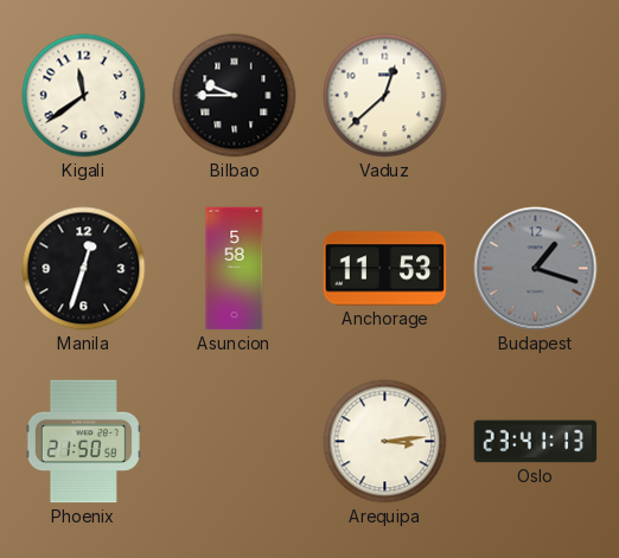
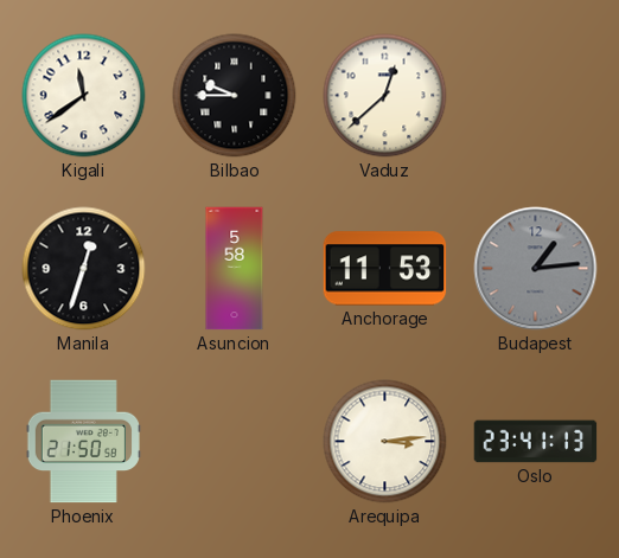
Budapest: 1:18 -> 1:14 (536, 269)
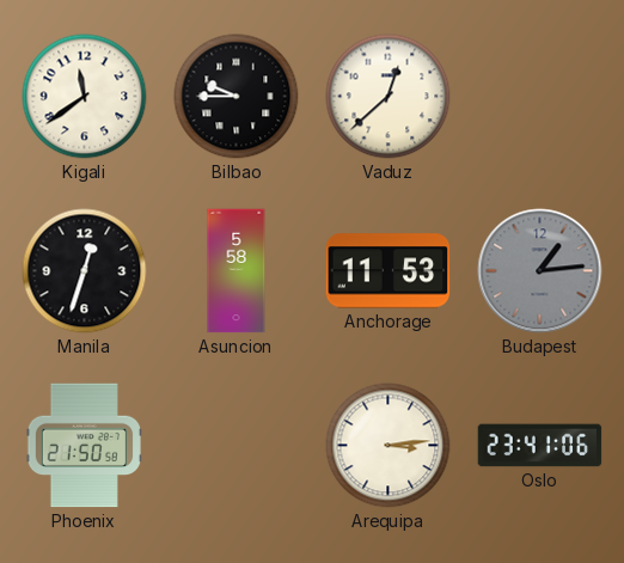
Oslo: 23:41:13 -> 23:41:06 (540, 446)
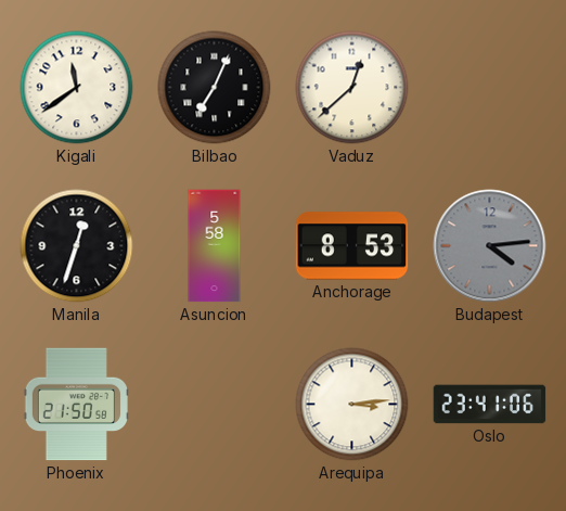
Bilbao: 9:45 -> 7:04 (215, 88)
Anchorage: 11:53 -> 8:53 (352, 246)
Budapest: 1:14 -> 4:14 (490, 246)
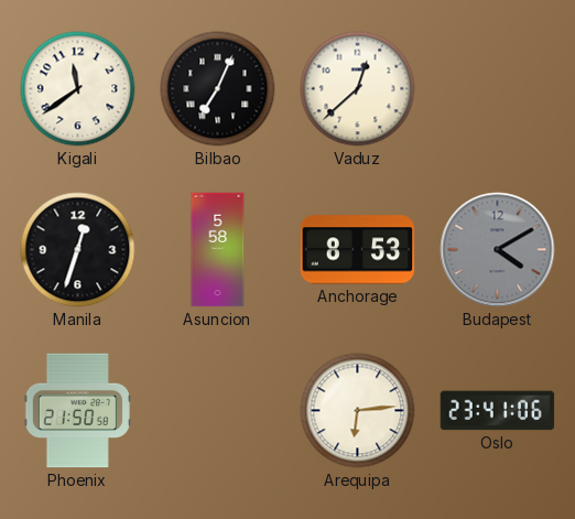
Budapest: 4:14 -> 4:10 (498, 250)
Arequipa: 3:14 -> 6:14 (358, 411)
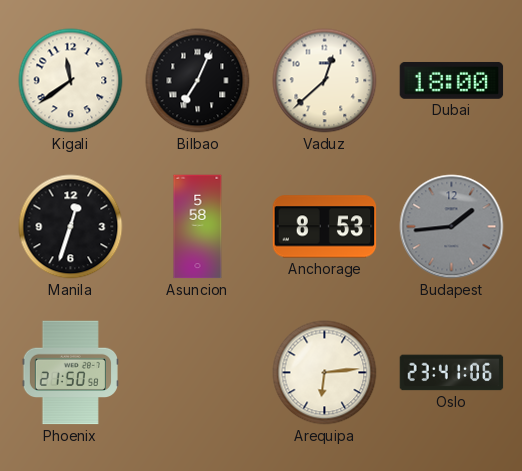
Dubai: none -> 18:00 (452, 80)
Budapest: 4:10 -> 1:44 (452, 227)
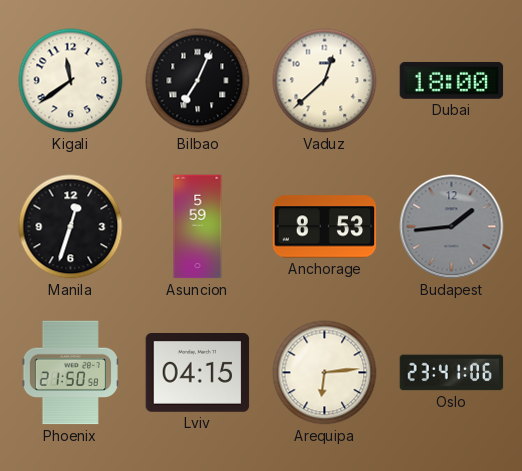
Asuncion: 5:58 -> 5:59 (198, 227)
Lviv: none -> 04:15 (198, 373)
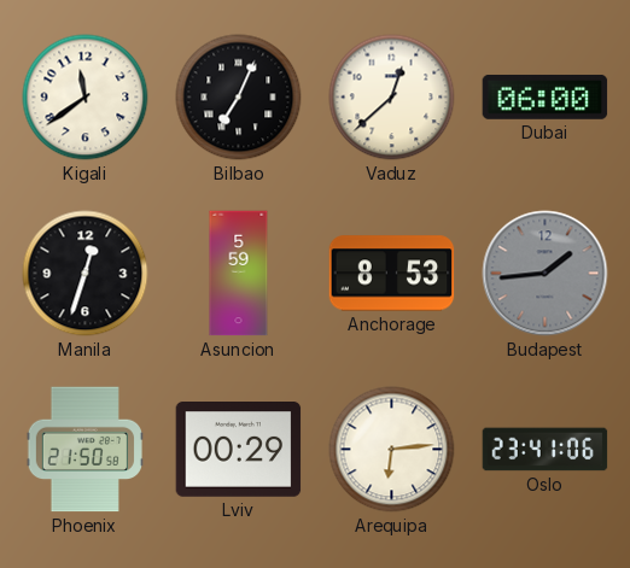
Dubai: 18:00 -> 06:00 (546, 96)
Lviv: 04:15 -> 00:29 (239, 450)
